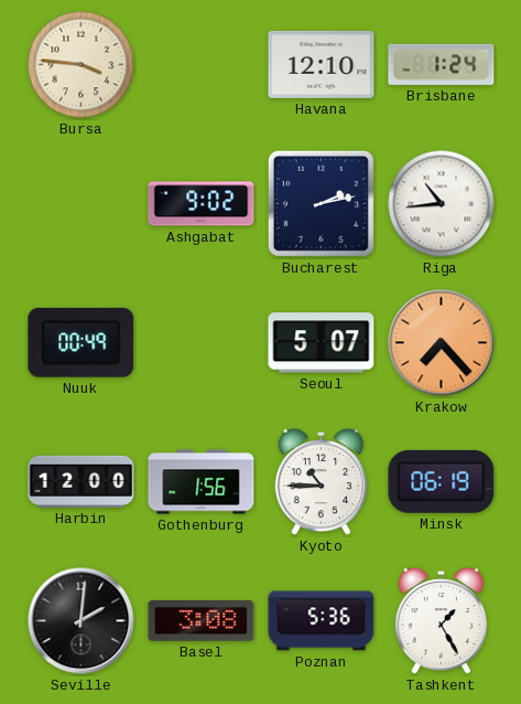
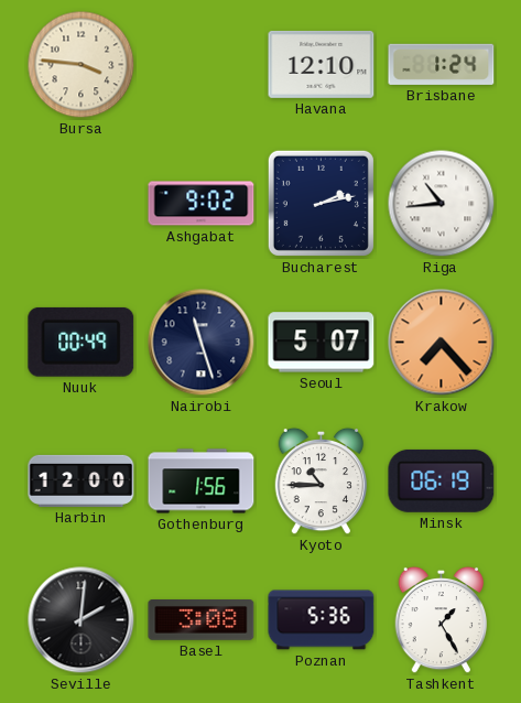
Nairobi: none -> 11:27 (202, 343)
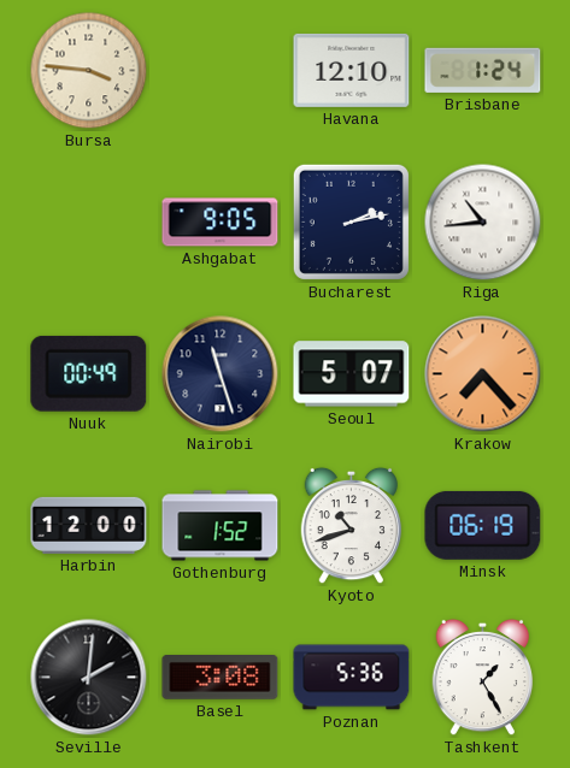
Ashgabat: 9:02 -> 9:05 (221, 223)
Gothenburg: 1:56 -> 1:52 (221, 526)
Kyoto: 10:45 -> 10:42 (352, 526)
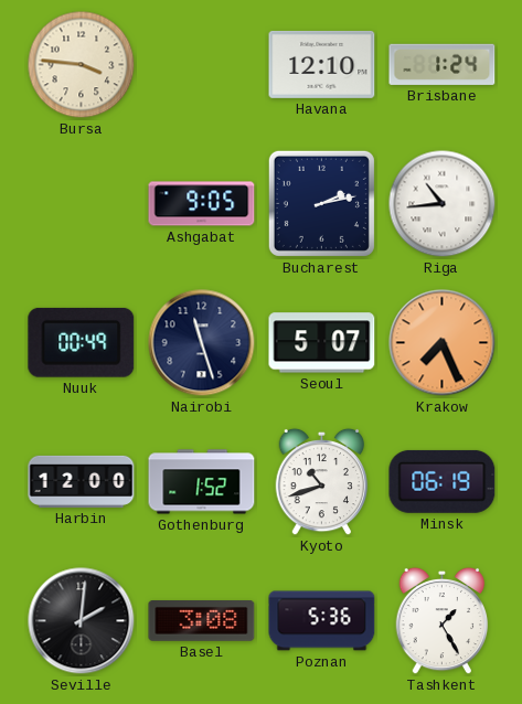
Krakow: 7:23 -> 7:26 (443, 343)
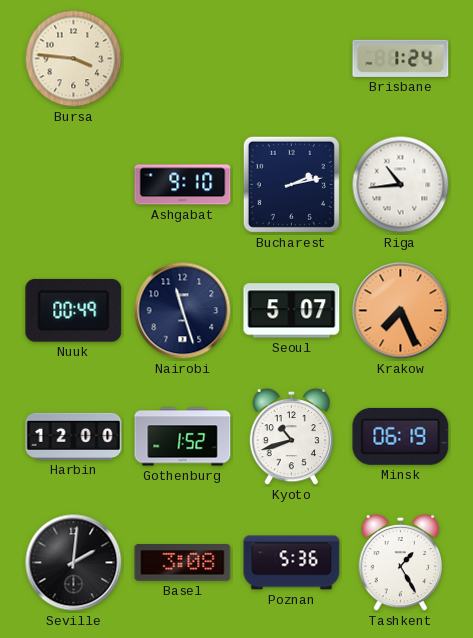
Havana: 12:10 -> none (322, 64)
Ashgabat: 9:05 -> 9:10 (183, 185)
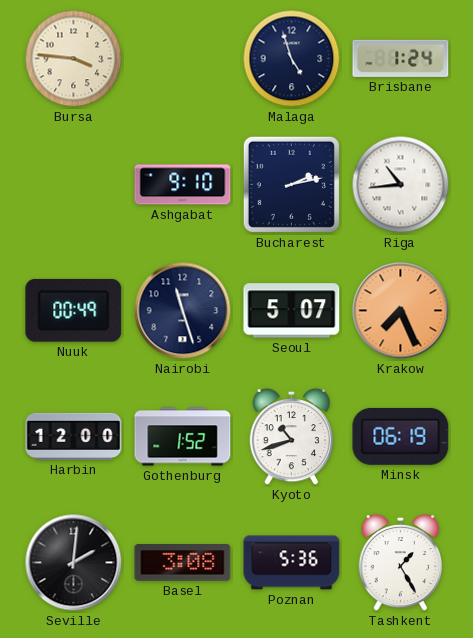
Malaga: none -> 4:57 (292, 59)
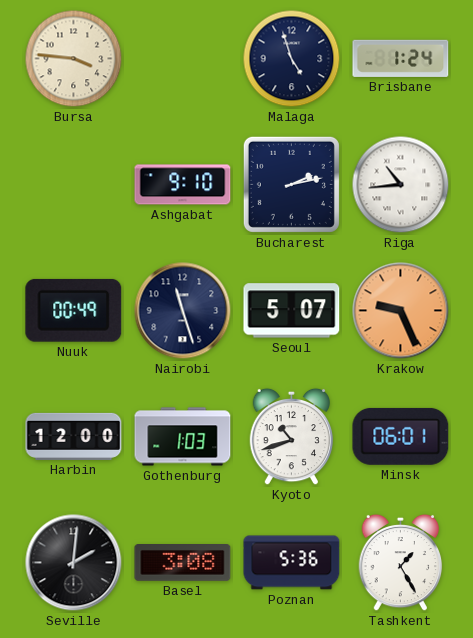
Krakow: 7:26 -> 9:26 (401, 311)
Gothenburg: 1:52 -> 1:03 (183, 437)
Minsk: 06:19 -> 06:01 (401, 436)
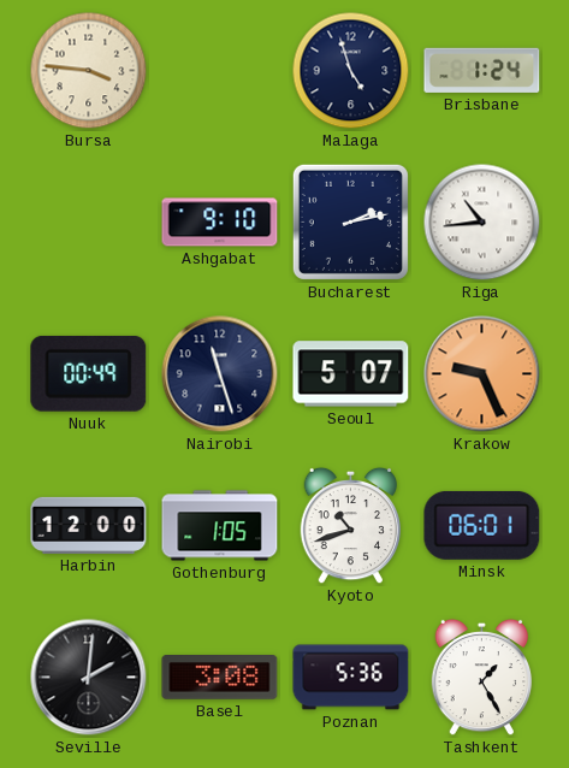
Gothenburg: 1:03 -> 1:05 (220, 526)
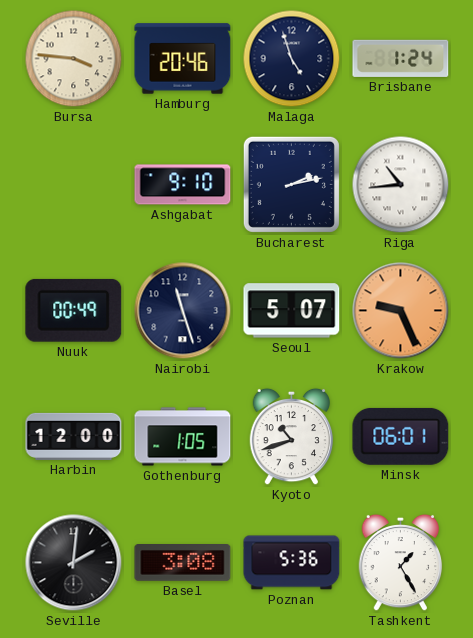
Hamburg: none -> 20:46 (183, 59)
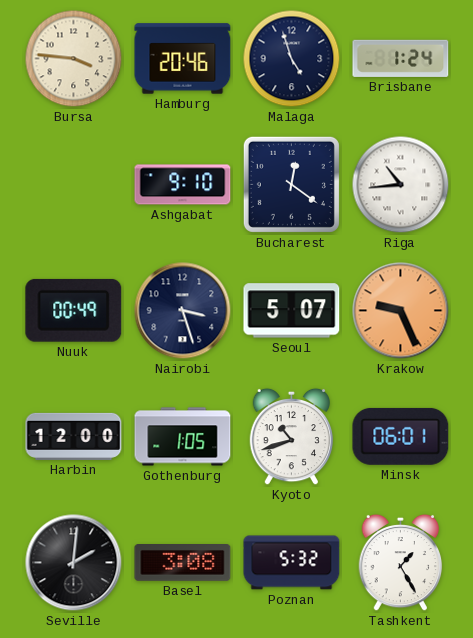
Bucharest: 2:13 -> 12:21 (291, 184)
Nairobi: 11:27 -> 3:27 (183, 311)
Poznan: 5:36 -> 5:32 (292, 563)
